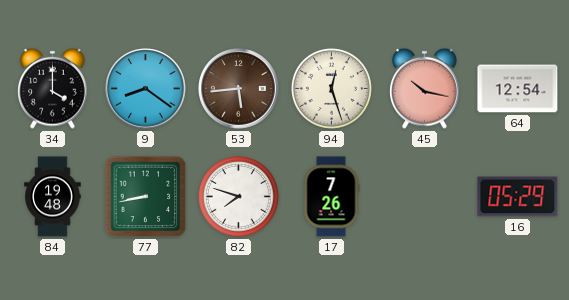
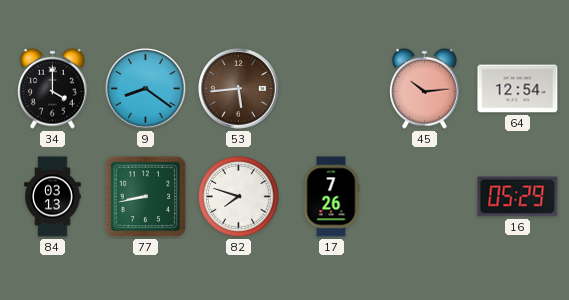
94: 12:27 -> none (331, 88)
45: 10:17 -> 10:14 (425, 88)
84: 19:48 -> 03:13 (53, 197)
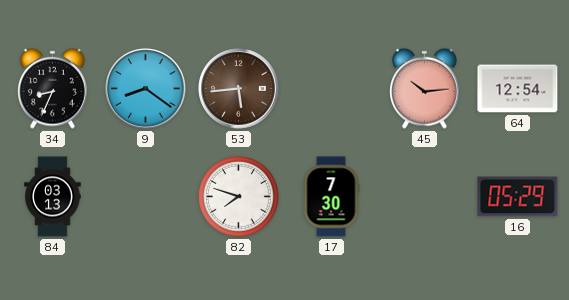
34: 4:00 -> 8:34 (53, 88)
77: 8:43 -> none (146, 197)
17: 7:26 -> 7:30 (331, 197)
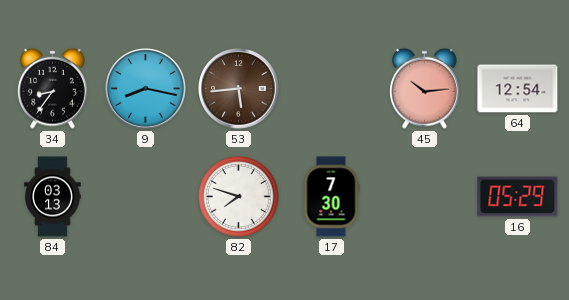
34: 8:34 -> 8:36 (53, 88)
9: 8:21 -> 8:17 (146, 89)
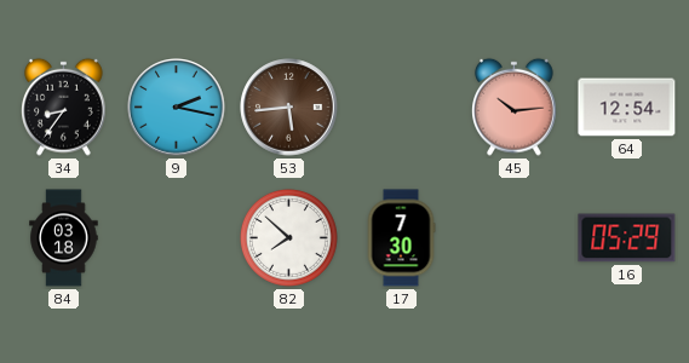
9: 8:17 -> 2:17 (177, 108)
84: 03:13 -> 03:18 (64, 238)
82: 7:48 -> 7:52 (288, 237)
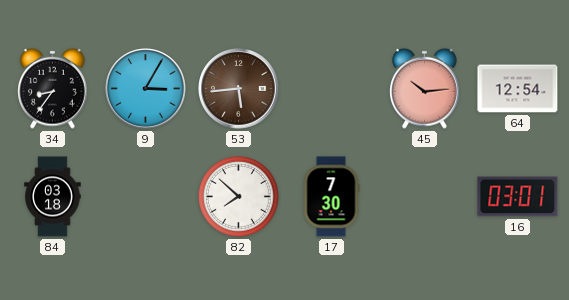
9: 2:17 -> 3:05 (146, 89)
16: 05:29 -> 03:01 (518, 197)
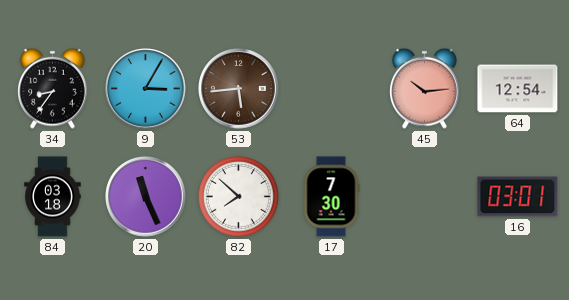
20: none -> 11:26 (146, 197)
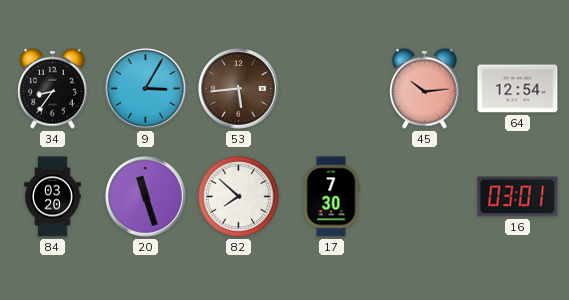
84: 03:18 -> 03:20 (53, 197)
20: 11:26 -> 11:27 (146, 197)
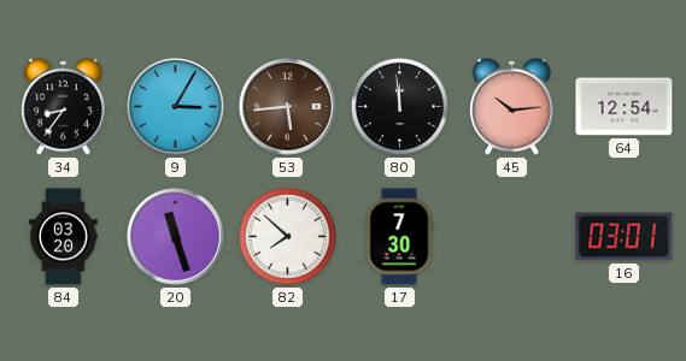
80: none -> 11:59 (399, 106)
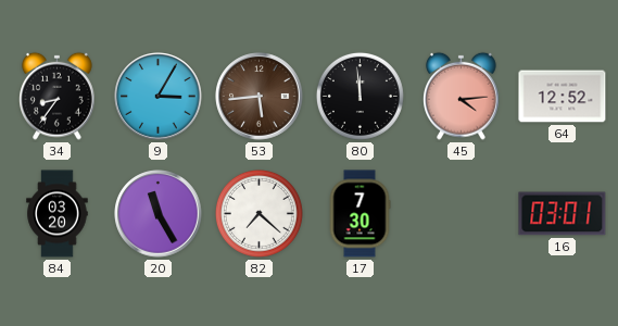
45: 10:14 -> 4:14 (462, 96)
64: 12:54 -> 12:52 (563, 97)
20: 11:27 -> 11:25 (159, 214)
82: 7:52 -> 7:22 (258, 213)
